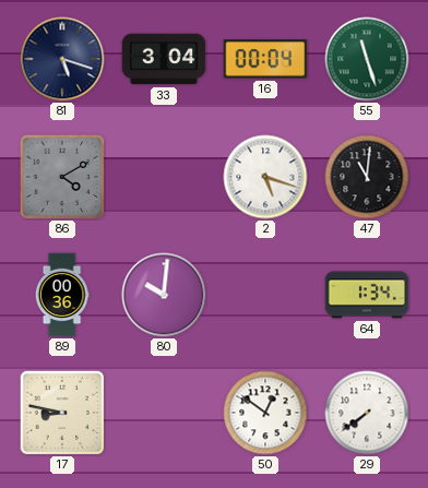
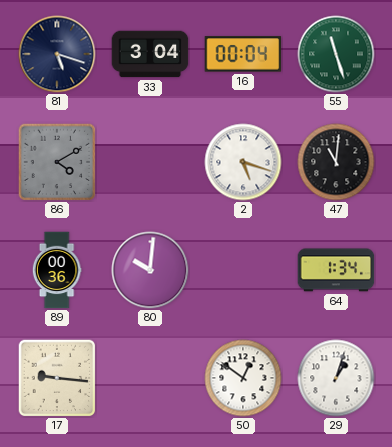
17: 8:47 -> 9:16 (57, 378)
29: 7:39 -> 1:03 (336, 378)
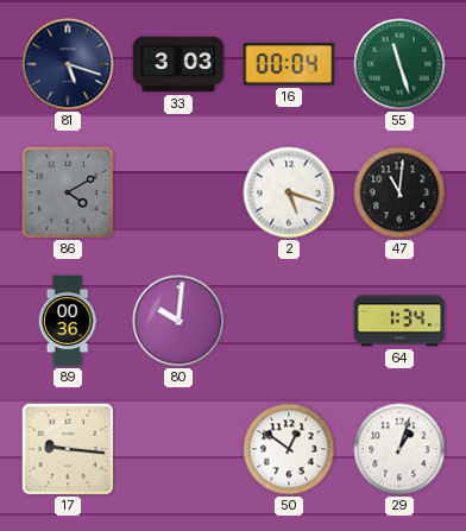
33: 3:04 -> 3:03 (178, 64)
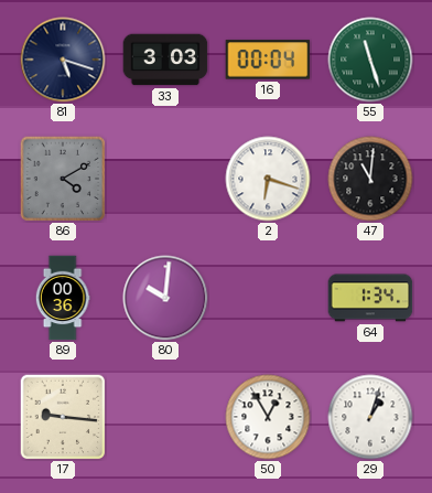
2: 5:18 -> 6:18 (268, 179)
50: 12:51 -> 12:55 (268, 417)
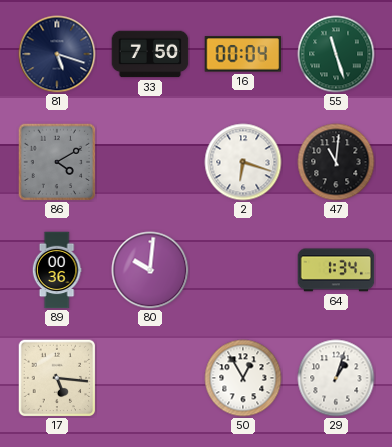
33: 3:03 -> 7:50 (150, 54)
17: 9:16 -> 5:16 (57, 378)
